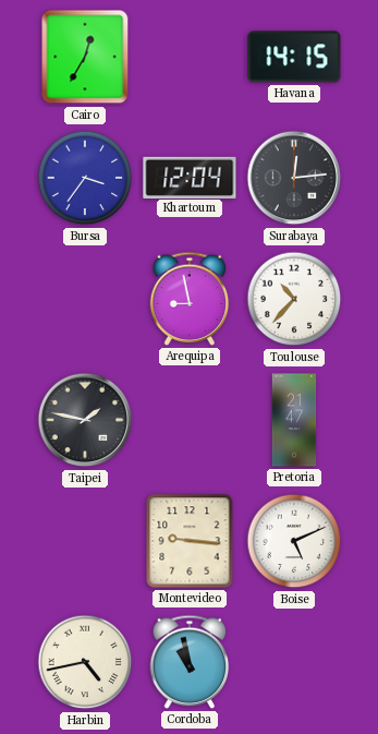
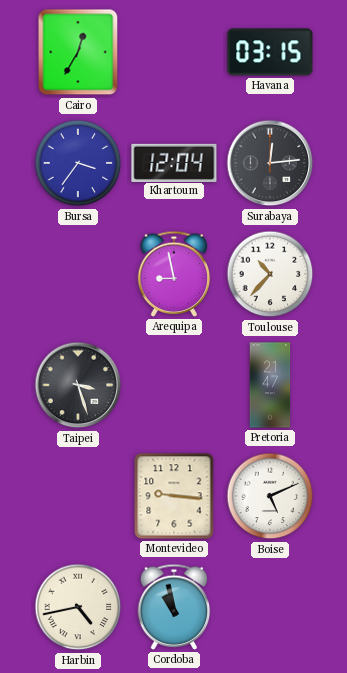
Havana: 14:15 -> 03:15 (270, 52)
Taipei: 1:47 -> 3:27 (78, 385)
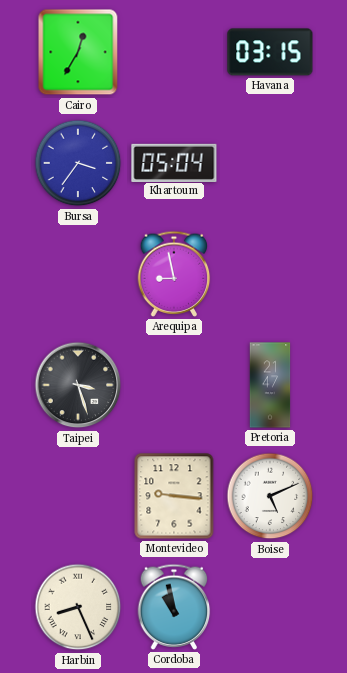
Khartoum: 12:04 -> 05:04 (174, 162)
Surabaya: 12:14 -> none (270, 163)
Toulouse: 10:37 -> none (270, 274)
Harbin: 4:43 -> 8:26 (78, 607)
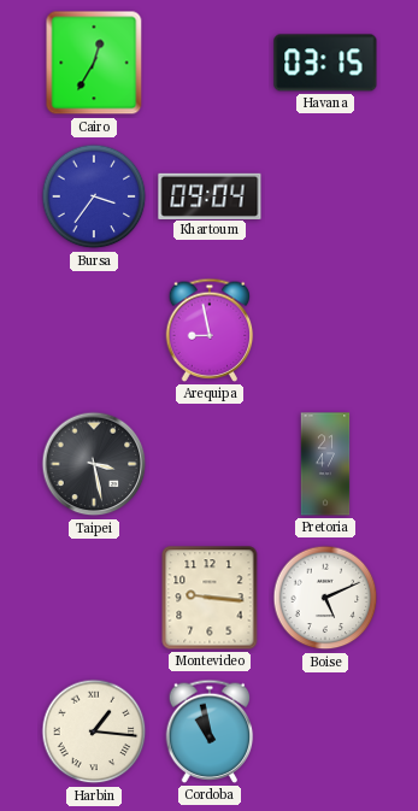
Khartoum: 05:04 -> 09:04 (210, 195)
Taipei: 3:27 -> 3:28 (94, 464)
Harbin: 8:26 -> 1:16 (94, 731)
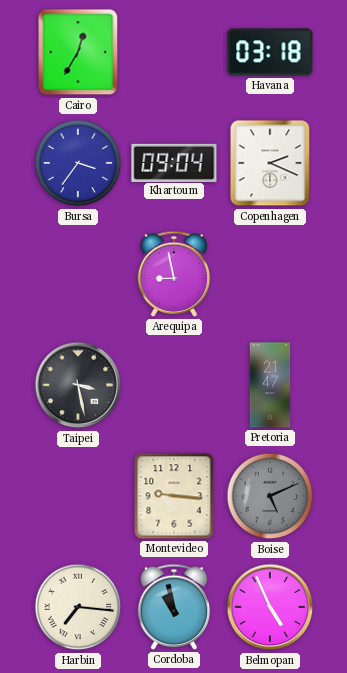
Havana: 03:15 -> 03:18 (270, 52)
Copenhagen: none -> 2:19 (270, 163)
Boise dial: white -> grey (270, 496)
Harbin: 1:16 -> 7:16 (78, 607)
Belmopan: none -> 4:56 (270, 607)
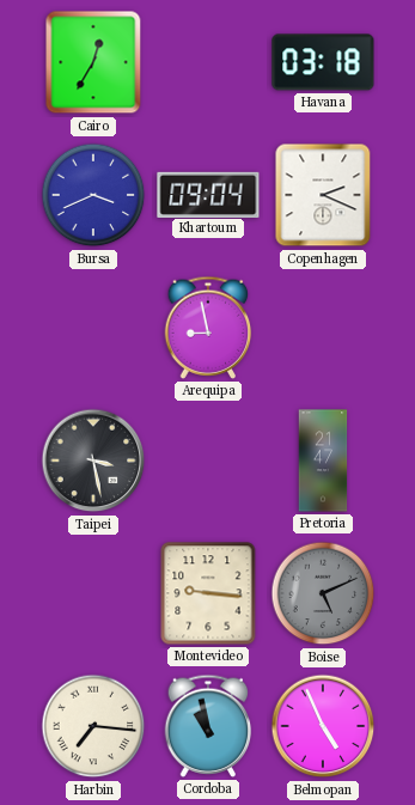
Bursa: 3:36 -> 3:41 (93, 195)
